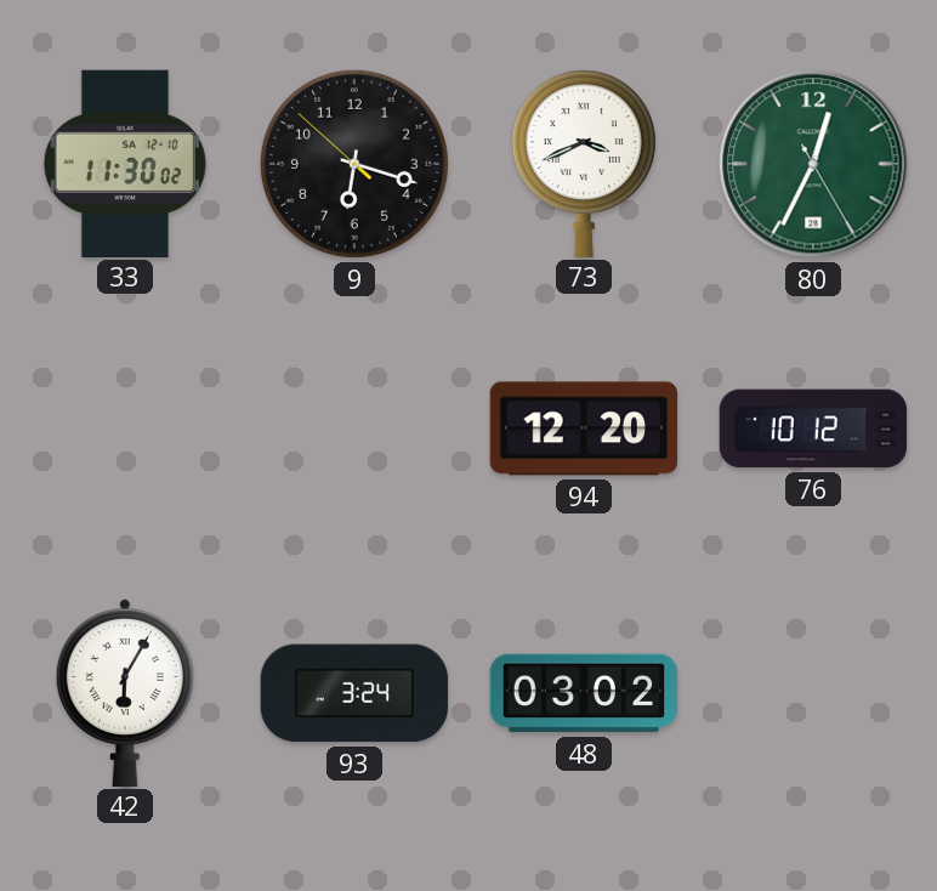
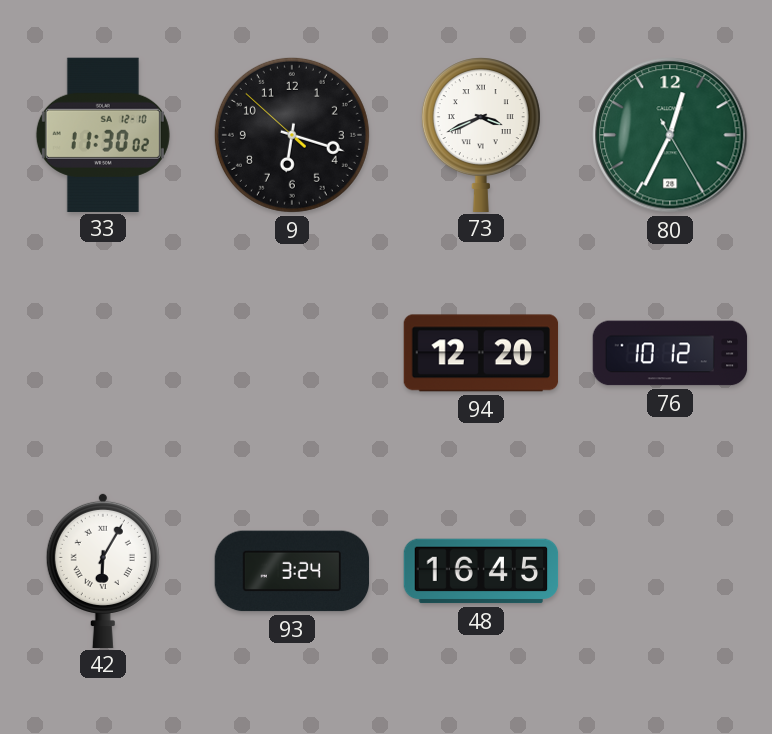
48: 03:02 -> 16:45 (481, 571)
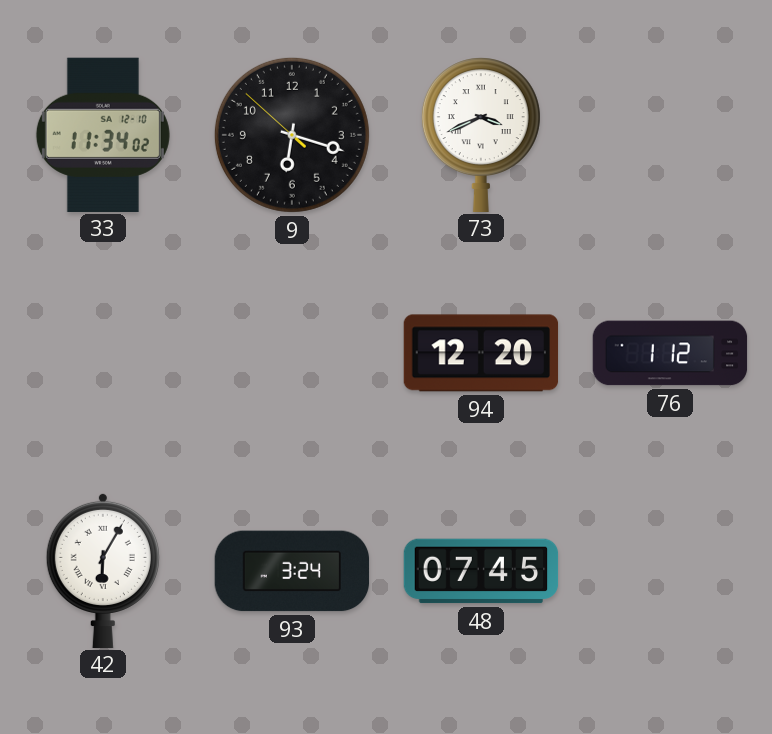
33: 11:30 -> 11:34 (103, 134)
80: 12:34 -> none (670, 135)
76: 10:12 -> 1:12 (670, 353)
48: 16:45 -> 07:45 (481, 571)
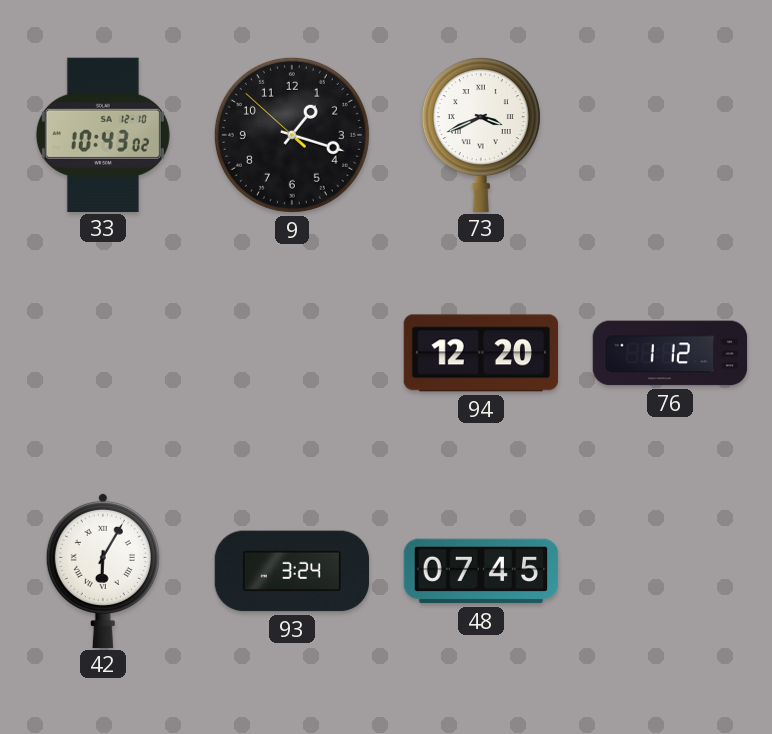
33: 11:34 -> 10:43 (103, 134)
9: 6:17 -> 1:17 (292, 135)
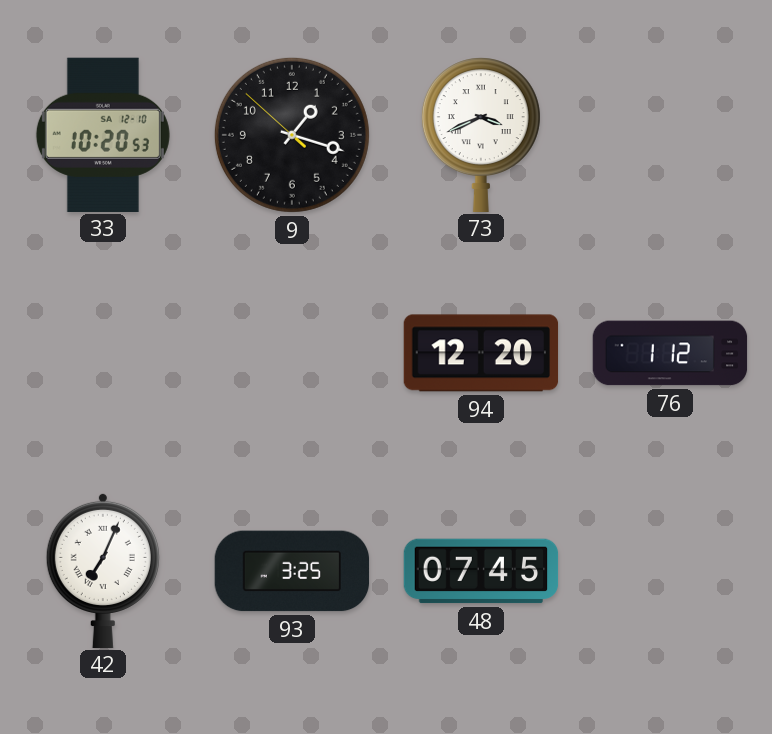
33: 10:43 -> 10:20 (103, 134)
42: 6:05 -> 7:04 (103, 570)
93: 3:24 -> 3:25 (292, 571)
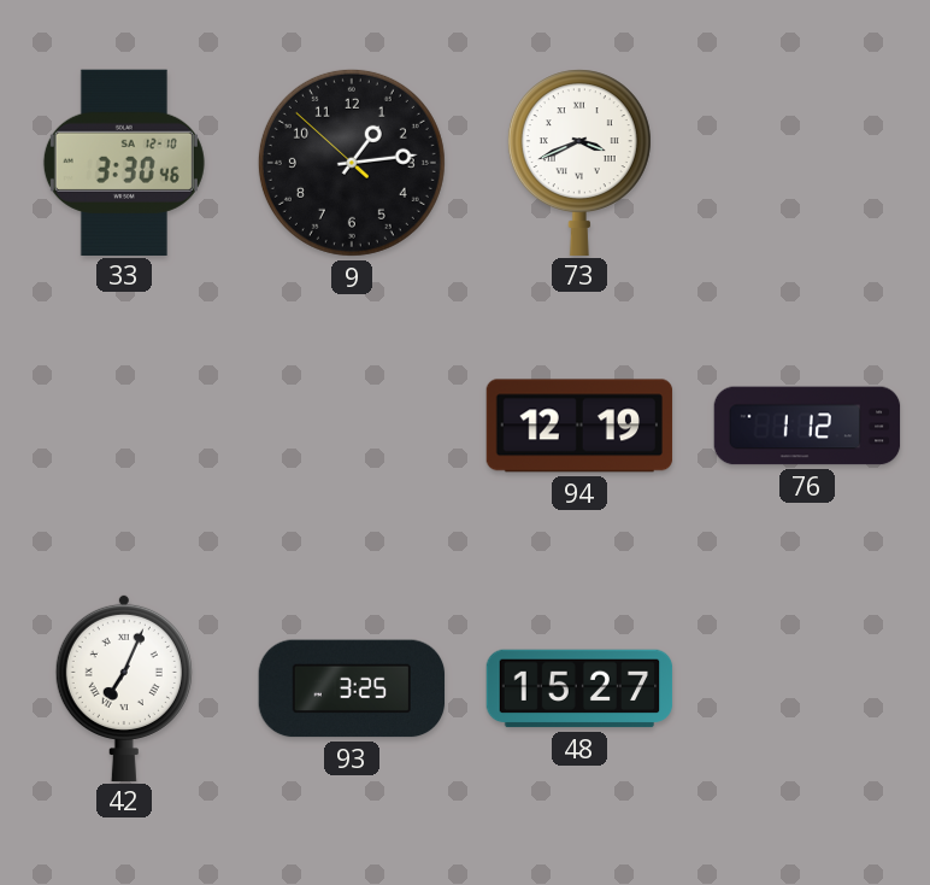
33: 10:20 -> 3:30 (124, 162)
9: 1:17 -> 1:13 (352, 163)
94: 12:20 -> 12:19 (579, 426)
48: 07:45 -> 15:27 (579, 688)
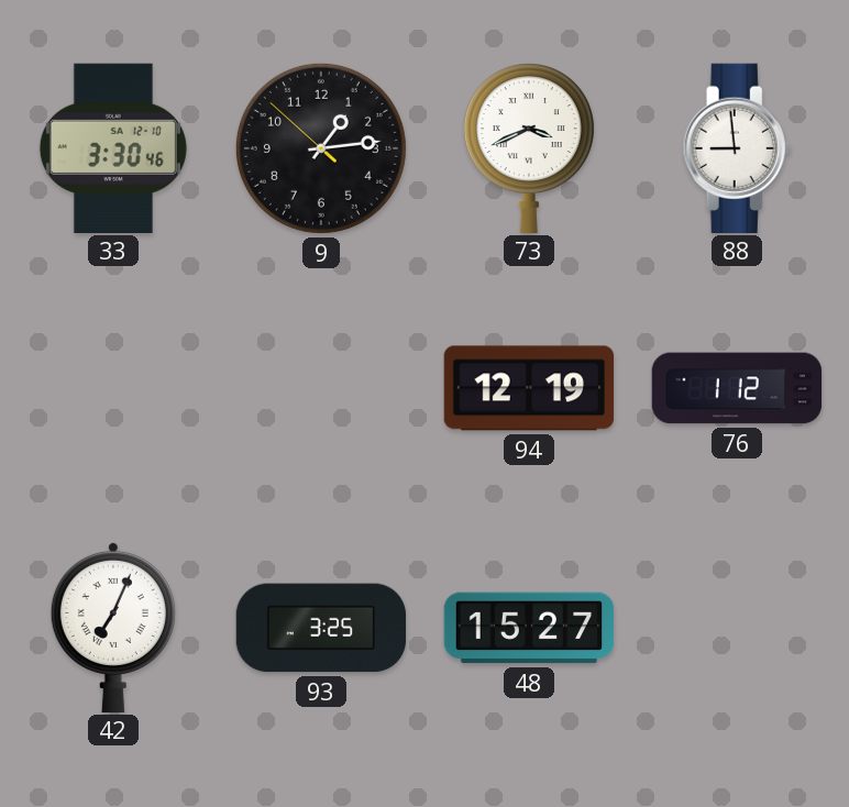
88: none -> 8:59 (737, 147)
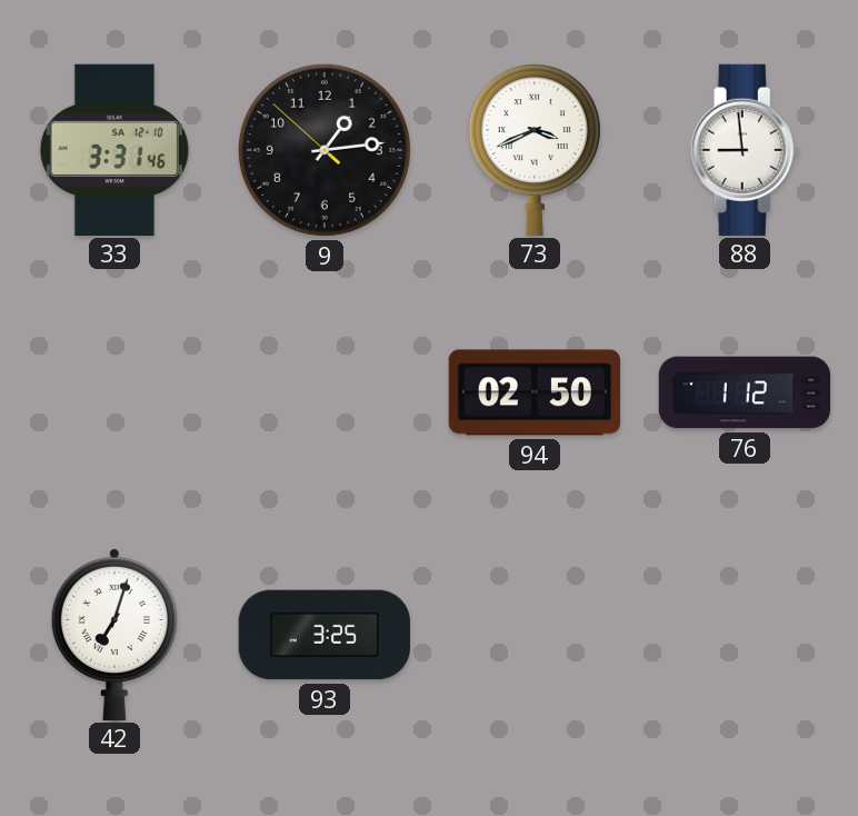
33: 3:30 -> 3:31 (114, 149)
94: 12:19 -> 02:50 (535, 392)
42: 7:04 -> 7:03 (114, 634)
48: 15:27 -> none (529, 628)
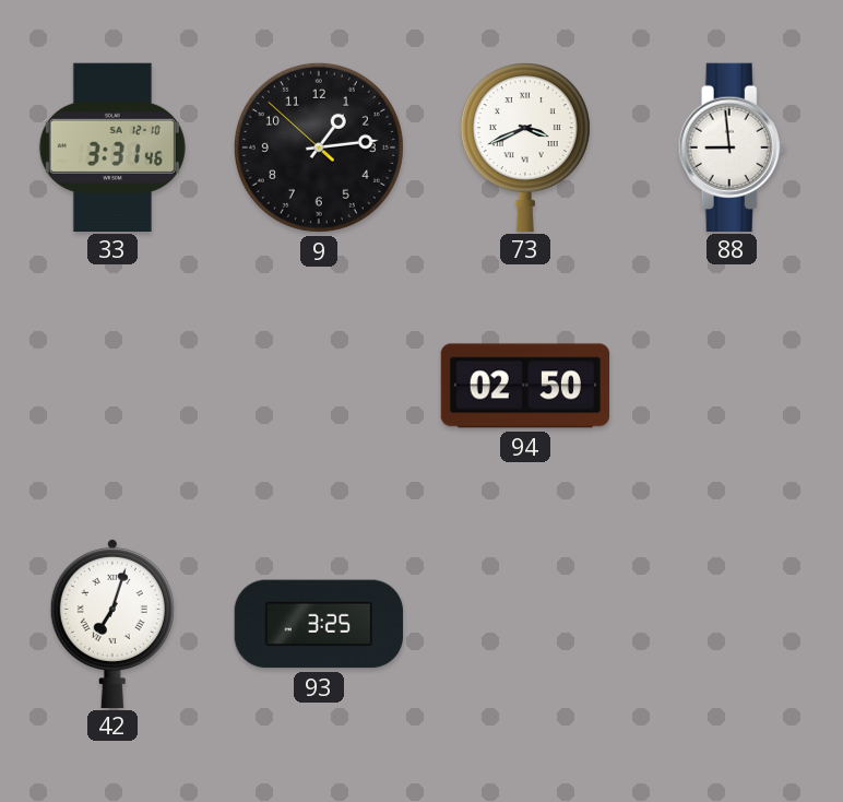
76: 1:12 -> none (745, 392)
